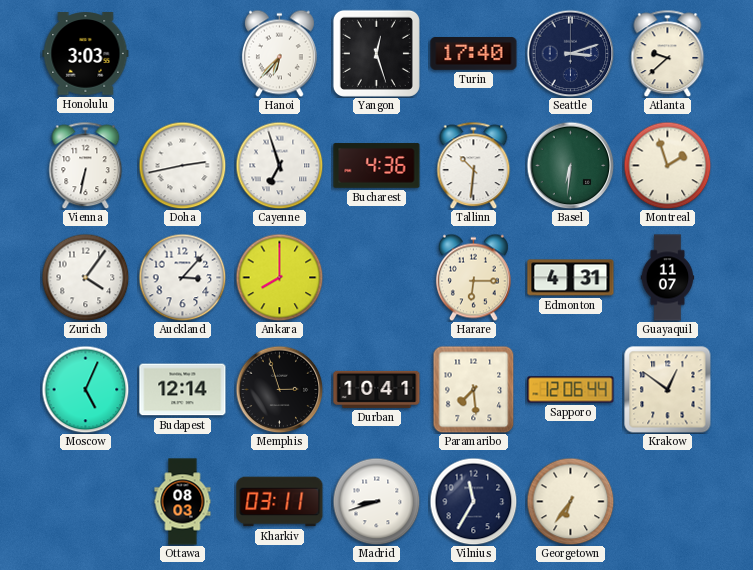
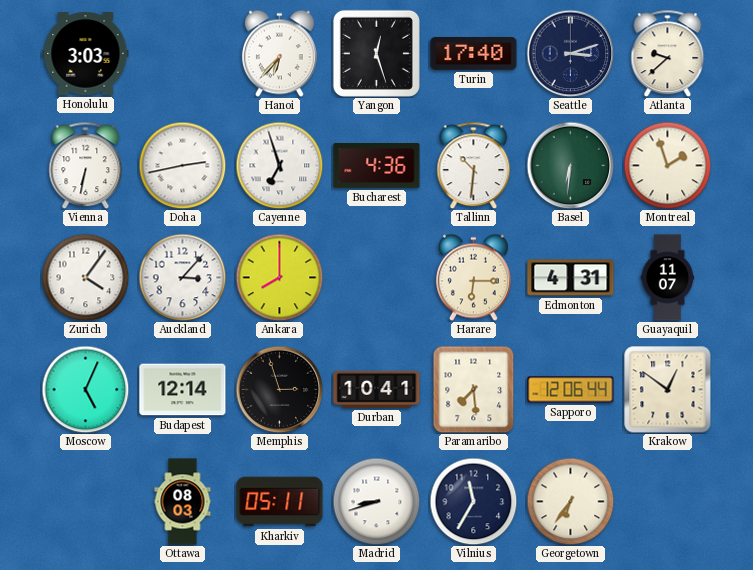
Kharkiv: 03:11 -> 05:11 (280, 502)
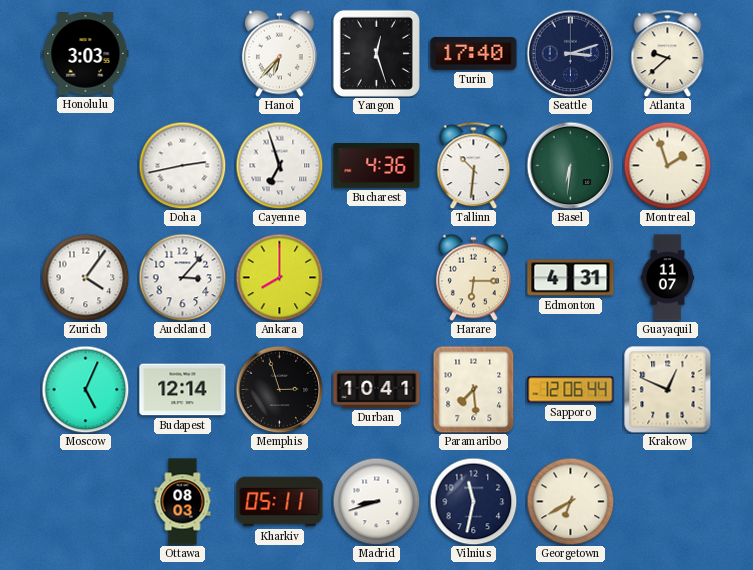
Vienna: 6:32 -> none (86, 165)
Krakow: 12:51 -> 12:49 (668, 390)
Vilnius: 11:35 -> 11:32 (473, 501)
Georgetown: 6:36 -> 6:40 (570, 501)
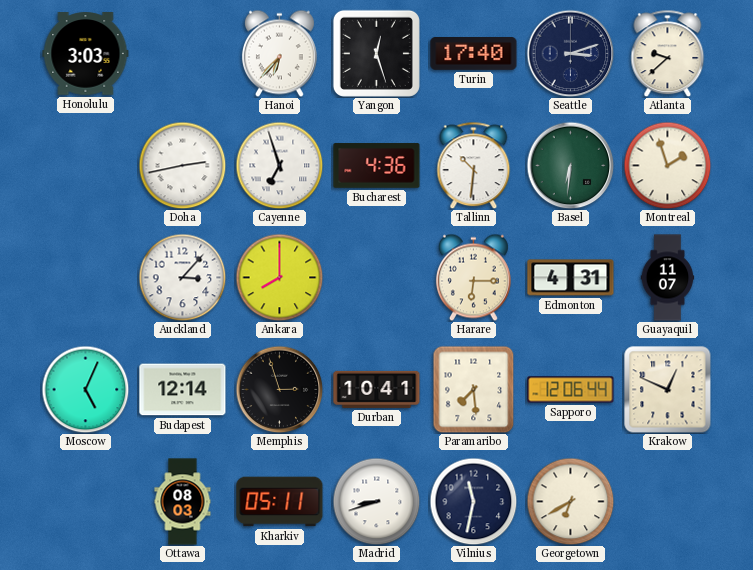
Zurich: 4:06 -> none (85, 277)
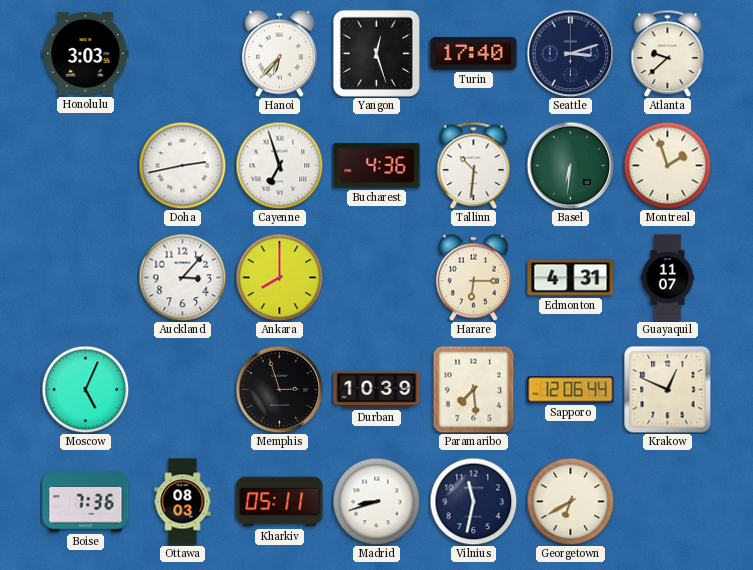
Budapest: 12:14 -> none (183, 390)
Durban: 10:41 -> 10:39 (377, 389)
Boise: none -> 7:36 (86, 502)
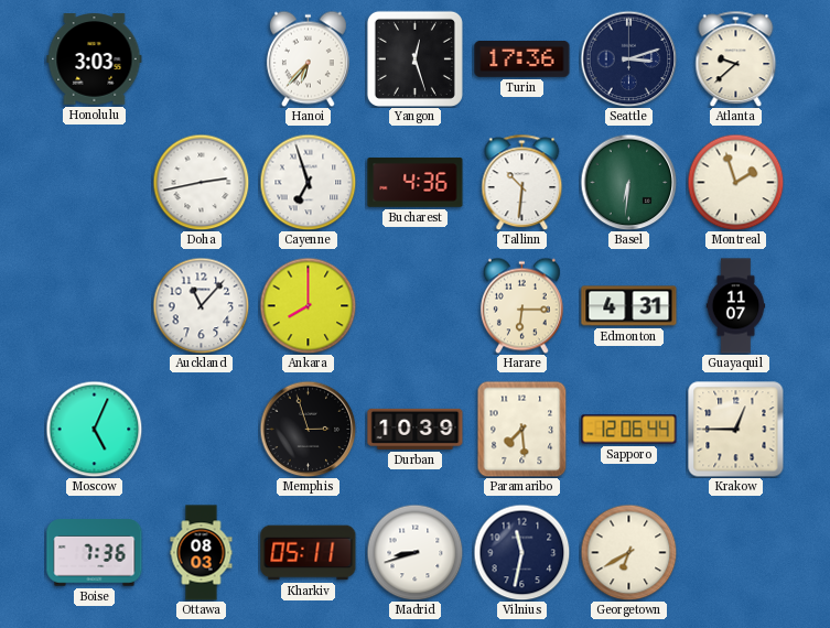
Turin: 17:40 -> 17:36 (522, 59)
Auckland: 3:07 -> 11:07 (201, 305)
Krakow: 12:49 -> 12:45 (736, 430)
